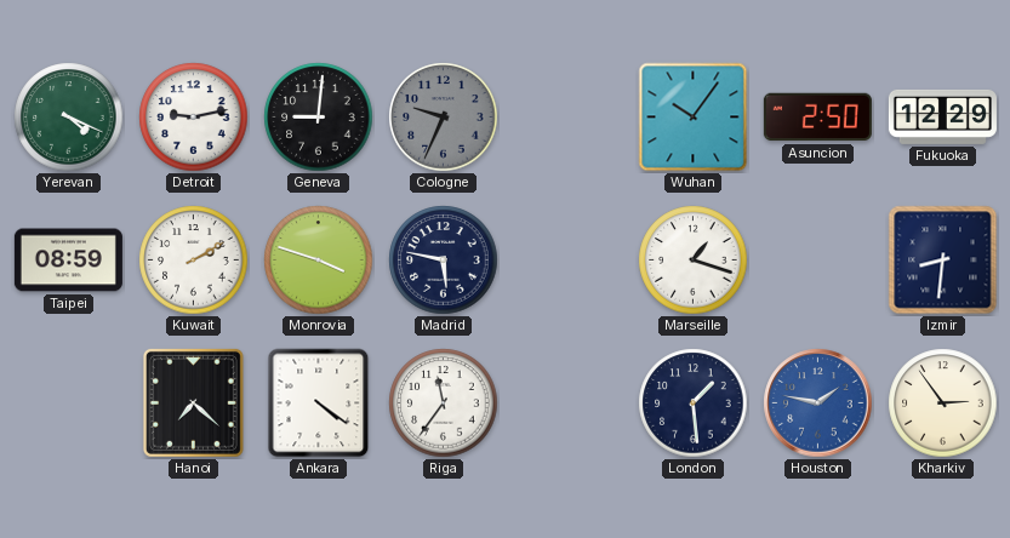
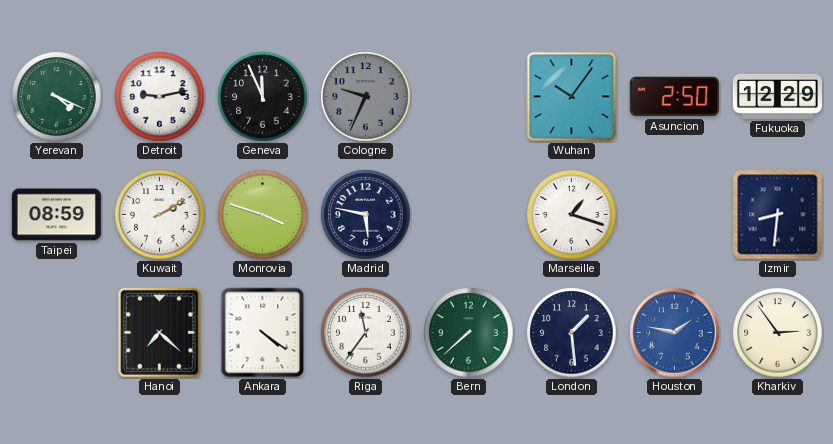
Geneva: 9:01 -> 11:56 (263, 97)
Bern: none -> 7:38 (469, 333)
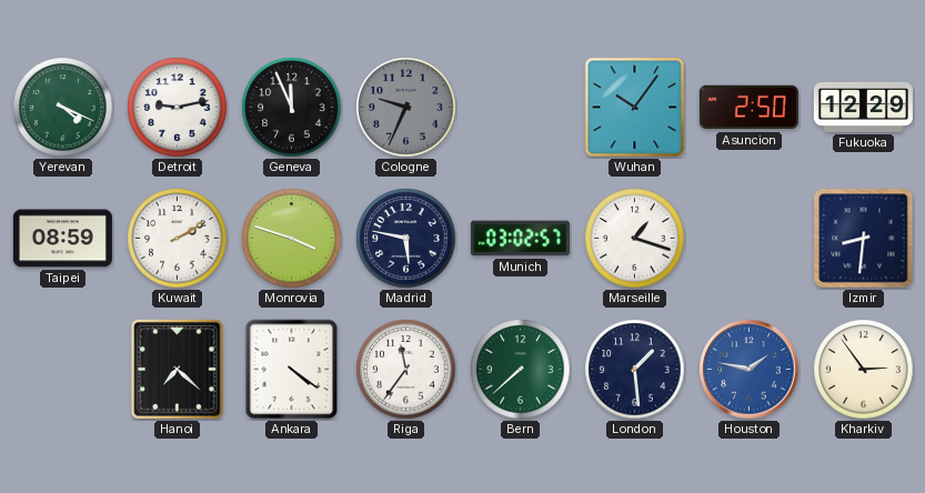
Munich: none -> 03:02 (520, 239)
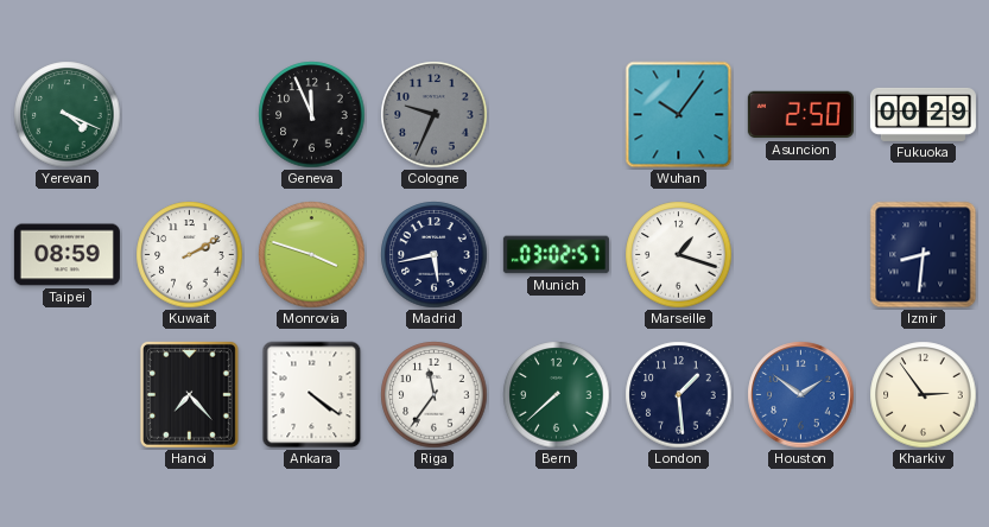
Detroit: 9:13 -> none (178, 108)
Fukuoka: 12:29 -> 00:29 (923, 114)
Madrid: 5:47 -> 5:43 (435, 255)
Hanoi: 7:22 -> 7:23 (189, 394)
Houston: 1:47 -> 1:51 (801, 395)
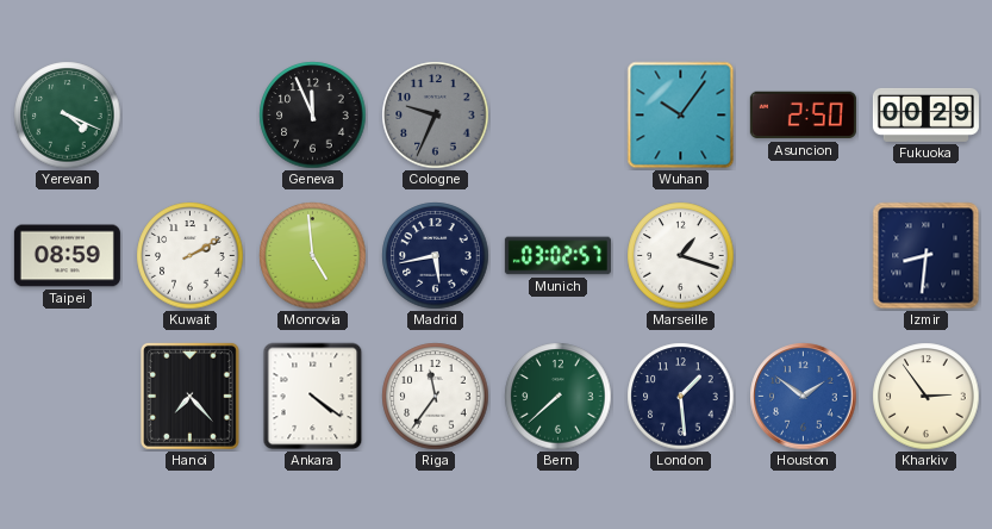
Monrovia: 3:48 -> 4:59 (313, 256)
